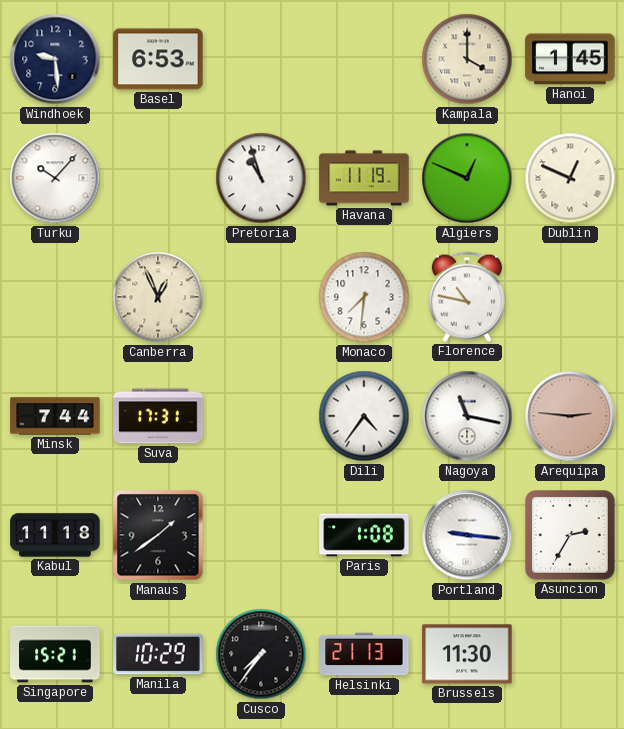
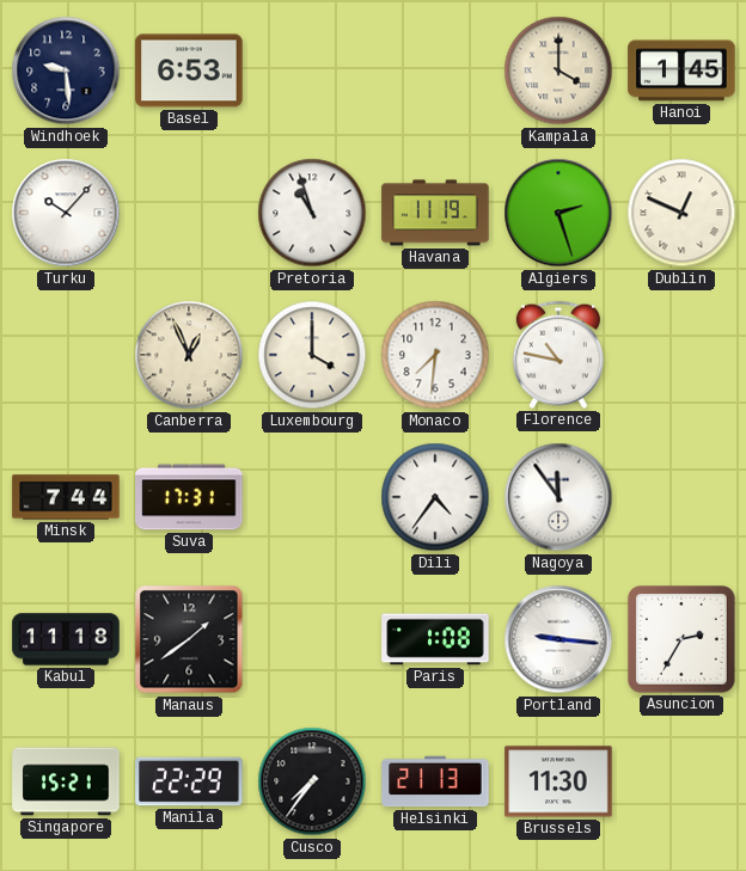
Algiers: 12:49 -> 2:27 (558, 213)
Luxembourg: none -> 4:00 (312, 355)
Nagoya: 11:17 -> 11:54 (558, 497)
Arequipa: 2:46 -> none (570, 416)
Manila: 10:29 -> 22:29 (189, 781)
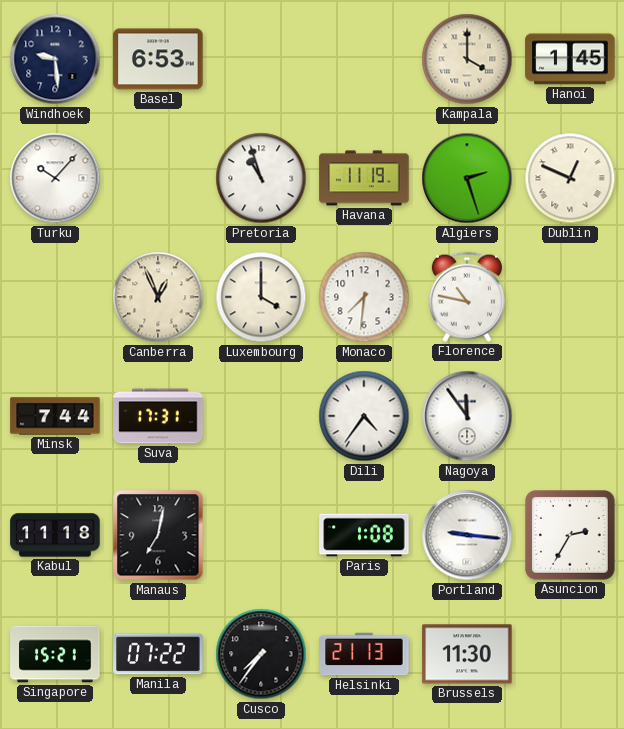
Manaus: 1:39 -> 7:02 (158, 535)
Manila: 22:29 -> 07:22 (158, 654)
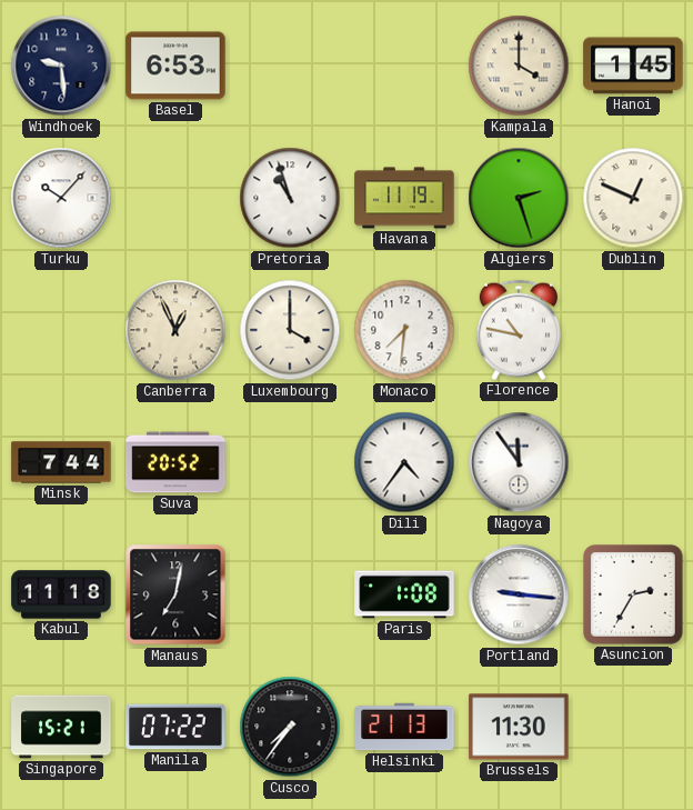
Suva: 17:31 -> 20:52 (175, 462)
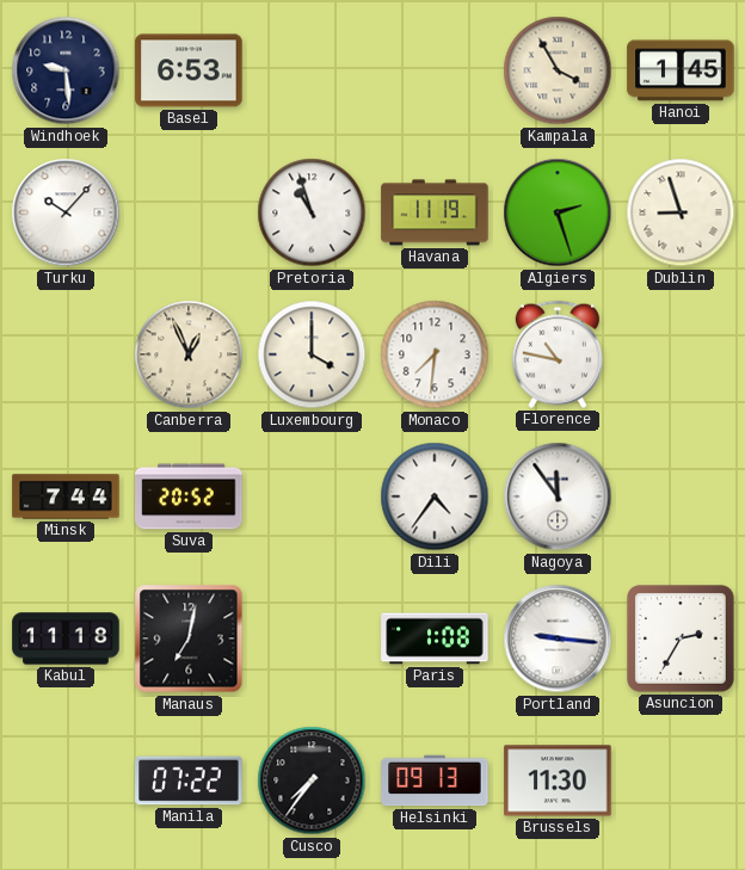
Kampala: 4:00 -> 3:55 (558, 70)
Dublin: 12:49 -> 8:57 (681, 212)
Singapore: 15:21 -> none (61, 727)
Helsinki: 21:13 -> 09:13 (435, 780)
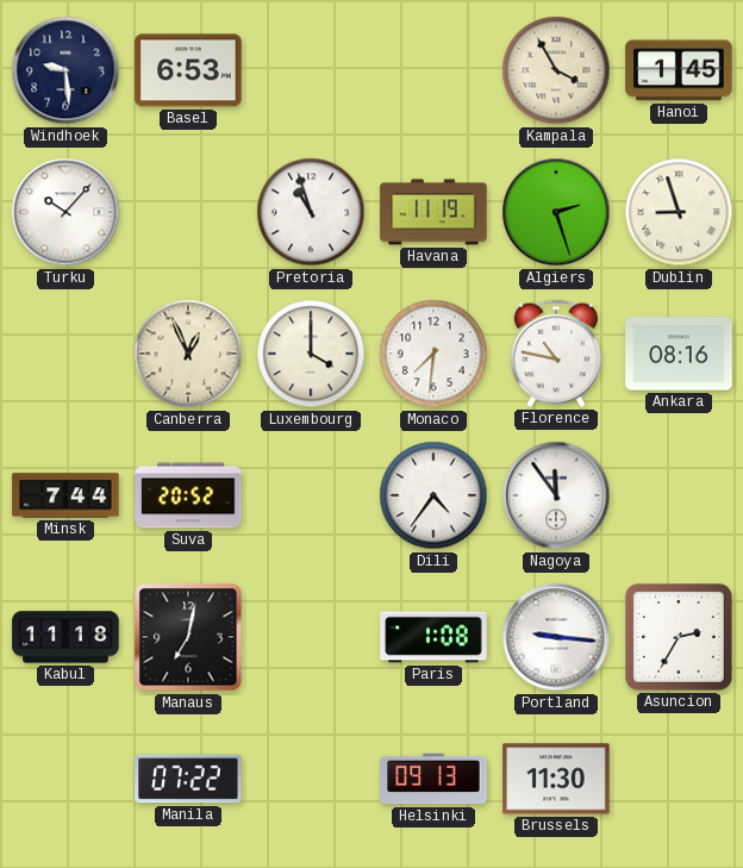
Ankara: none -> 08:16 (679, 354)
Cusco: 7:36 -> none (312, 780)
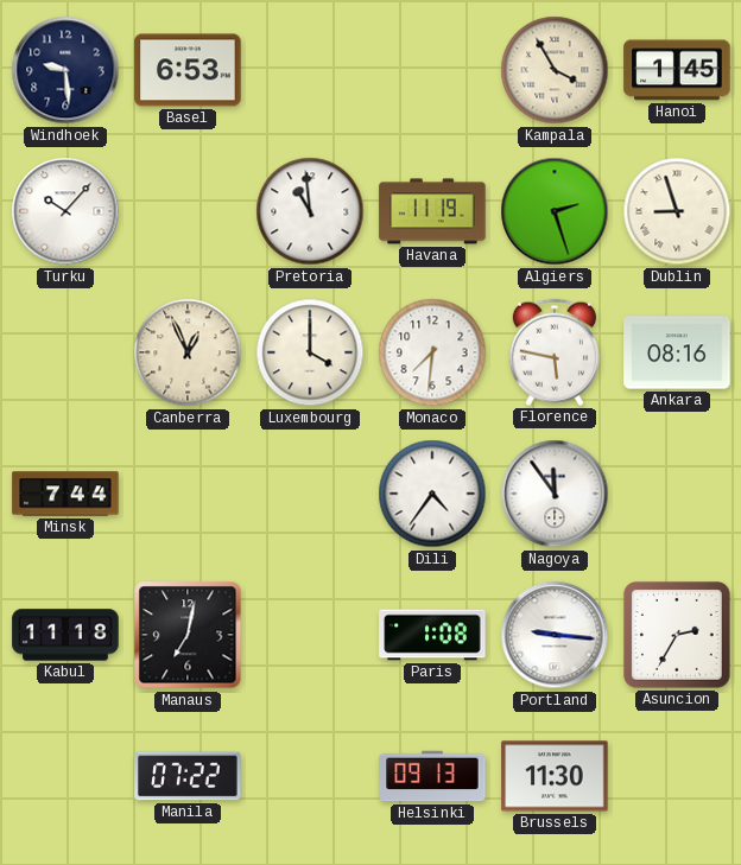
Pretoria: 10:57 -> 10:59 (310, 211)
Florence: 10:47 -> 5:47 (555, 352)
Suva: 20:52 -> none (188, 495)
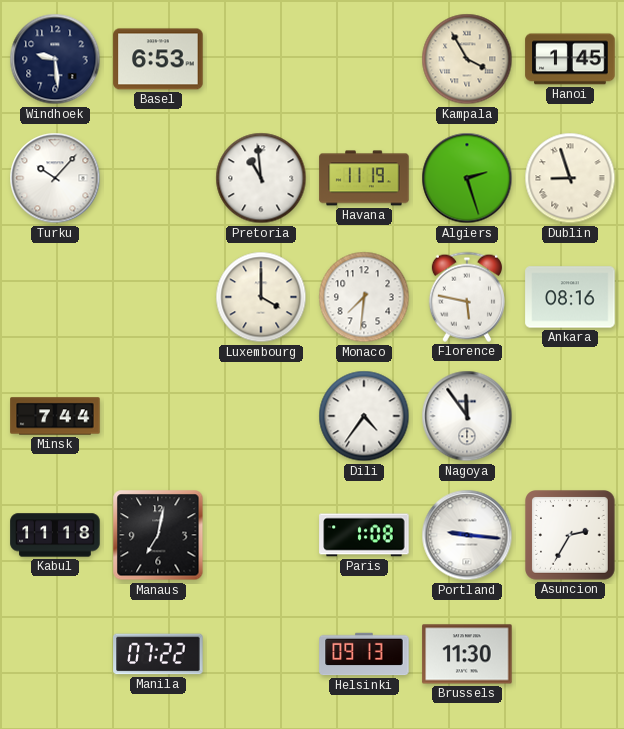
Canberra: 12:56 -> none (188, 352)
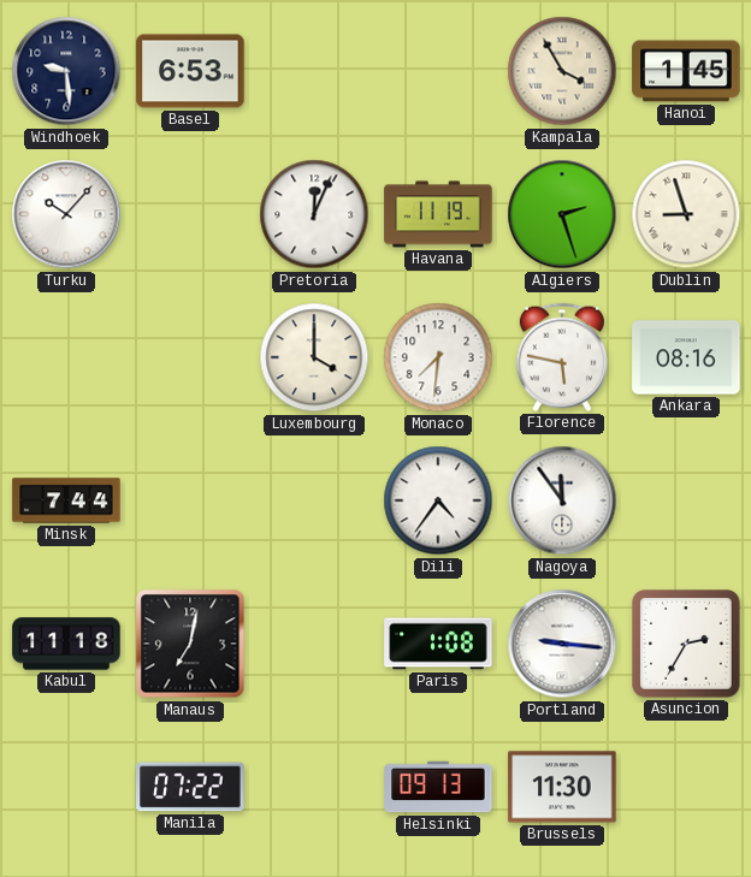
Pretoria: 10:59 -> 12:04 (314, 214)
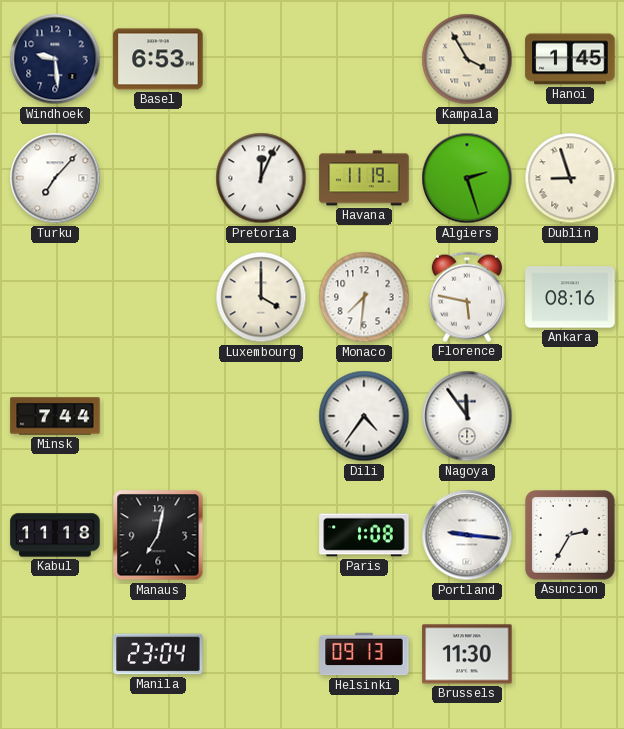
Turku: 10:07 -> 7:07 (55, 178)
Manila: 07:22 -> 23:04 (158, 654)
